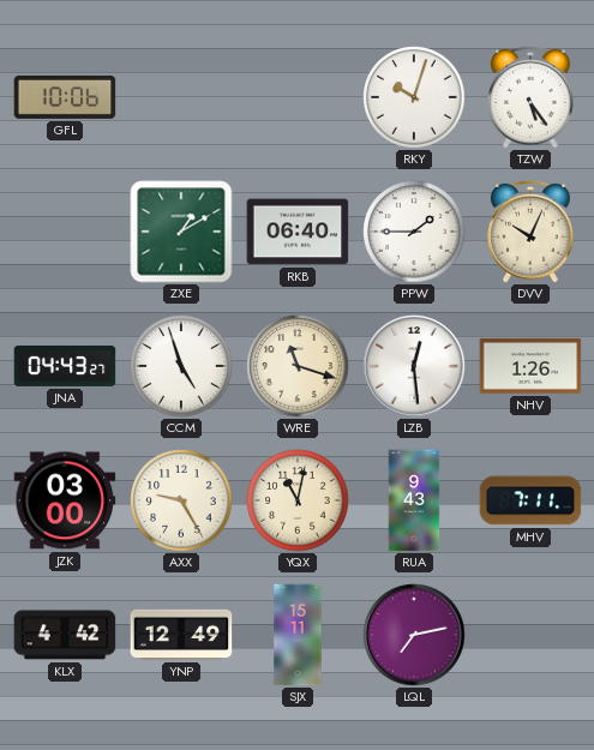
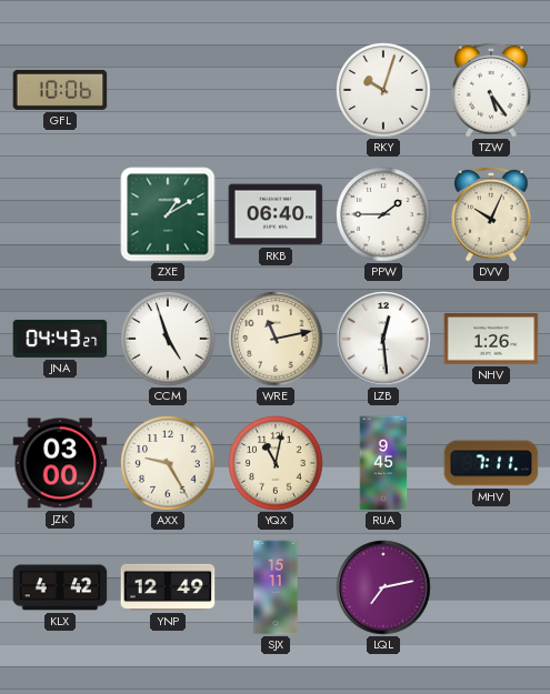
WRE: 11:18 -> 11:13 (276, 339)
RUA: 9:43 -> 9:45 (383, 463)
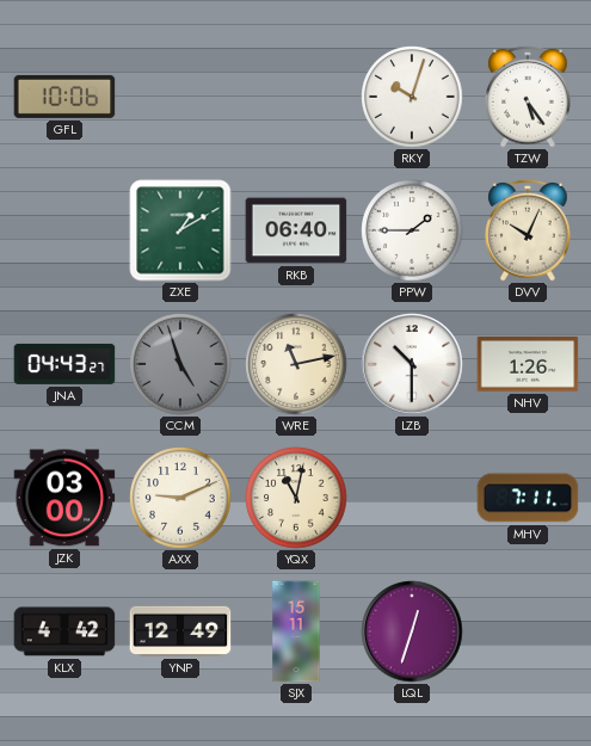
CCM dial: white -> grey (180, 364)
LZB: 12:29 -> 10:30 (412, 364)
AXX: 9:25 -> 9:11 (180, 498)
RUA: 9:45 -> none (383, 463)
LQL: 7:13 -> 12:33 (412, 631)
